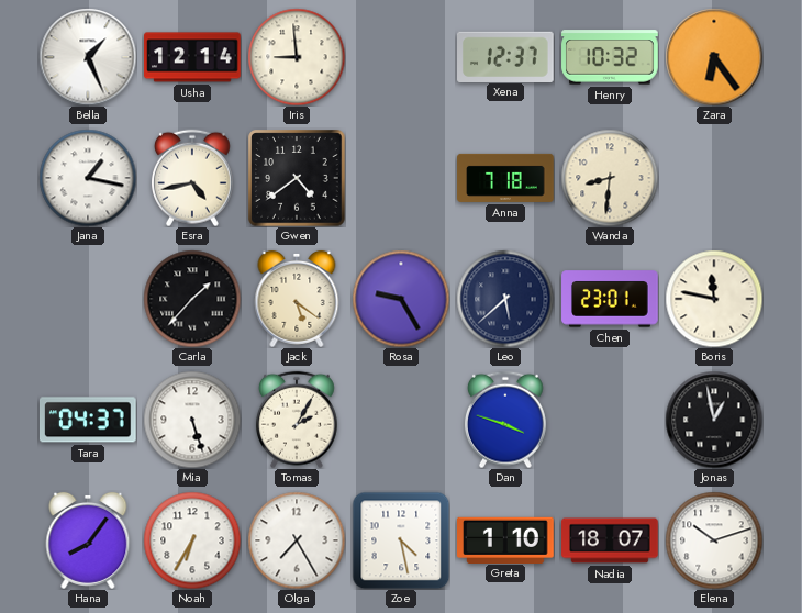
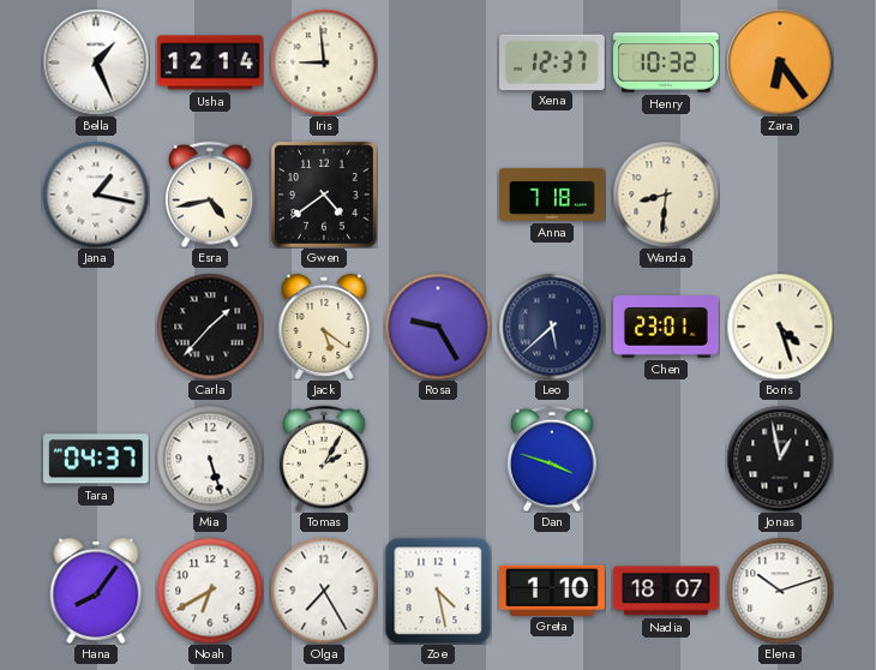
Boris: 11:47 -> 4:27 (780, 327)
Noah: 6:35 -> 6:40 (210, 591)
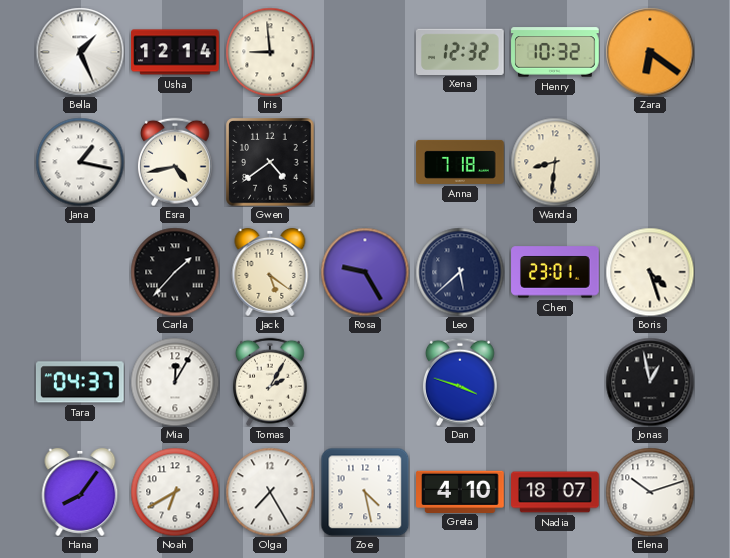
Xena: 12:37 -> 12:32 (461, 51)
Zara: 6:24 -> 6:21 (650, 52)
Mia: 5:27 -> 12:05 (175, 382)
Greta: 1:10 -> 4:10 (461, 491)
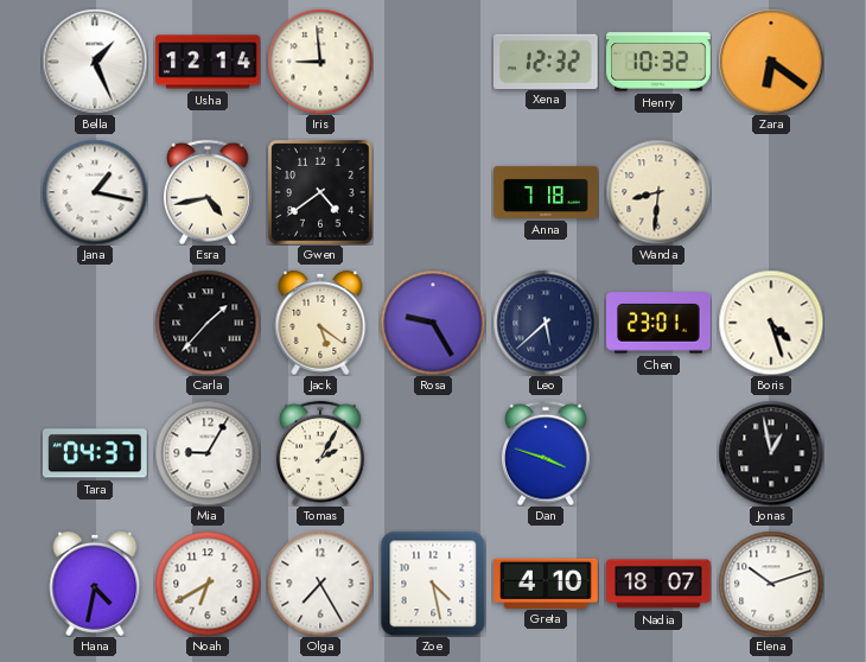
Mia: 12:05 -> 9:05 (208, 453)
Hana: 8:06 -> 4:32 (95, 584)
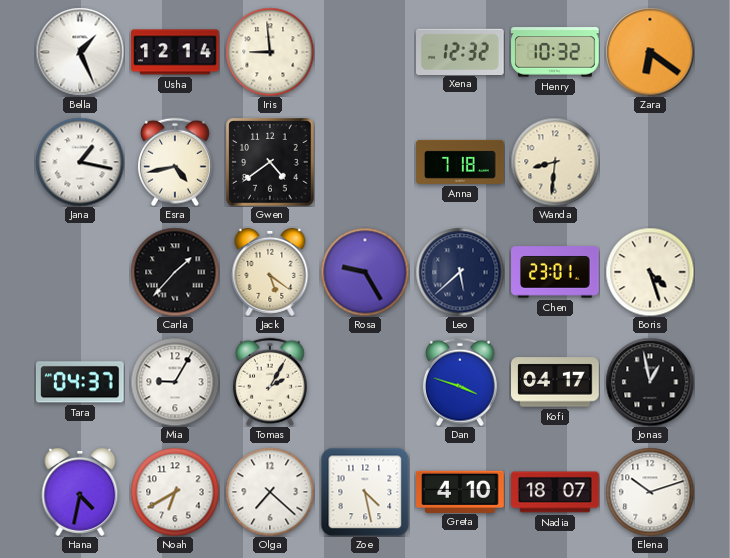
Kofi: none -> 04:17 (555, 382)
Olga: 7:25 -> 7:22 (270, 492)
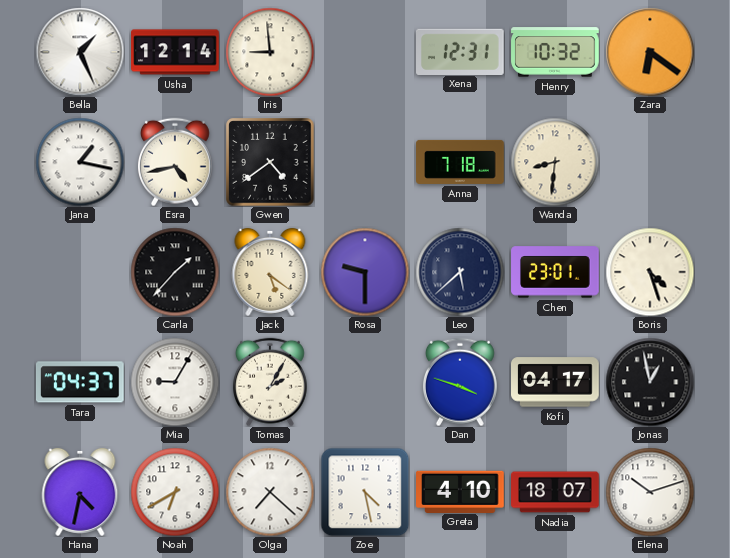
Xena: 12:32 -> 12:31 (461, 51)
Rosa: 9:25 -> 9:30 (365, 272)
